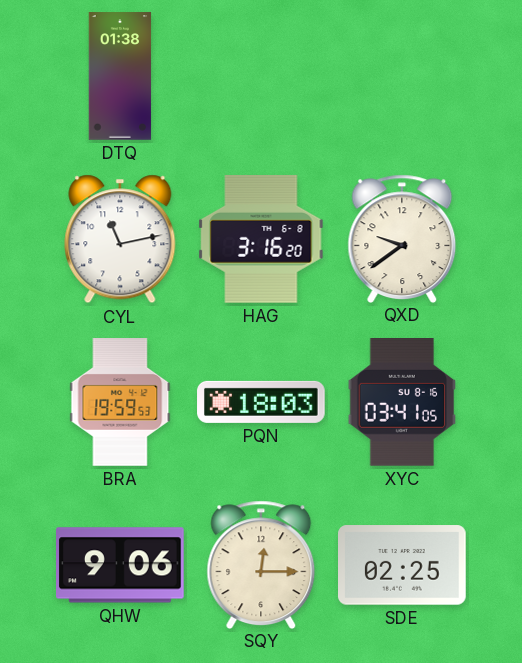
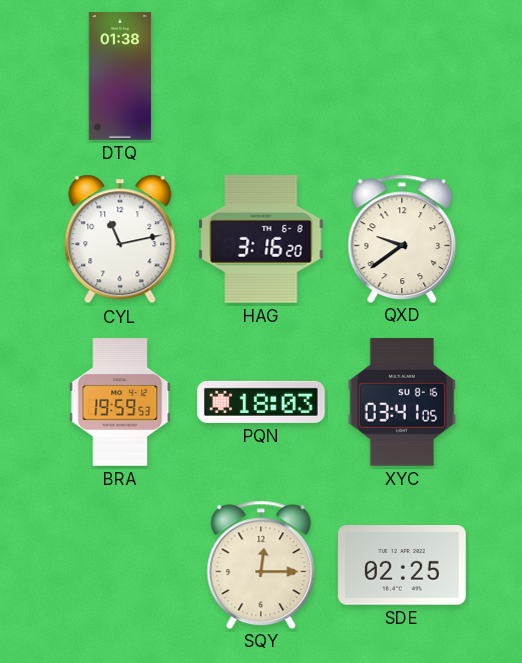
QHW: 9:06 -> none (121, 565)
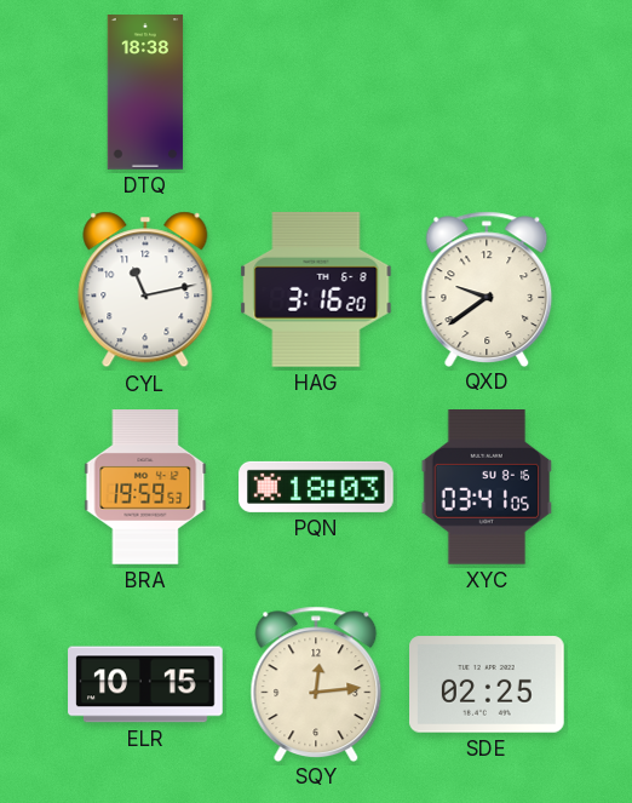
DTQ: 01:38 -> 18:38 (145, 92)
ELR: none -> 10:15 (145, 684)
SQY: 12:15 -> 12:14 (316, 683)
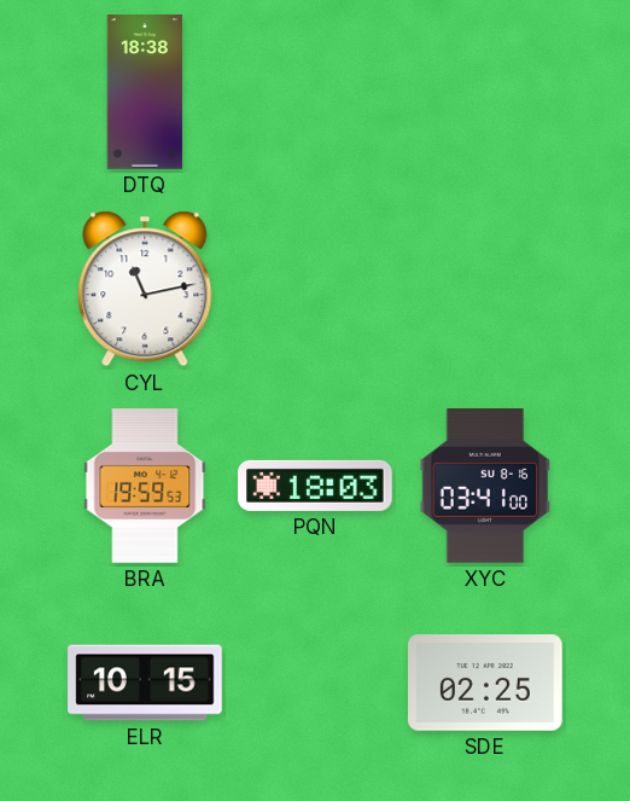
HAG: 3:16 -> none (316, 291)
QXD: 9:39 -> none (487, 288)
XYC: 03:41:05 -> 03:41:00 (485, 487)
SQY: 12:14 -> none (316, 683)
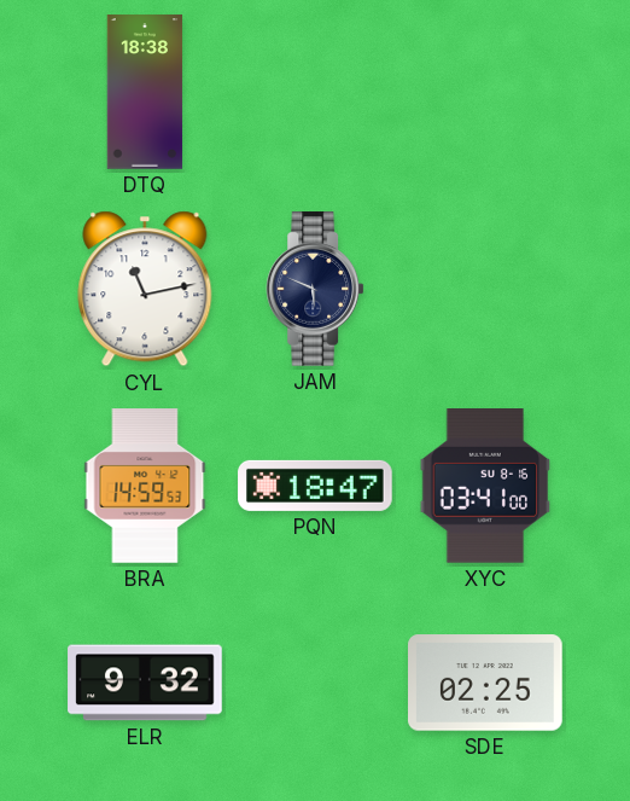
JAM: none -> 5:49 (315, 289)
BRA: 19:59 -> 14:59 (145, 486)
PQN: 18:03 -> 18:47 (315, 486)
ELR: 10:15 -> 9:32 (145, 683)
